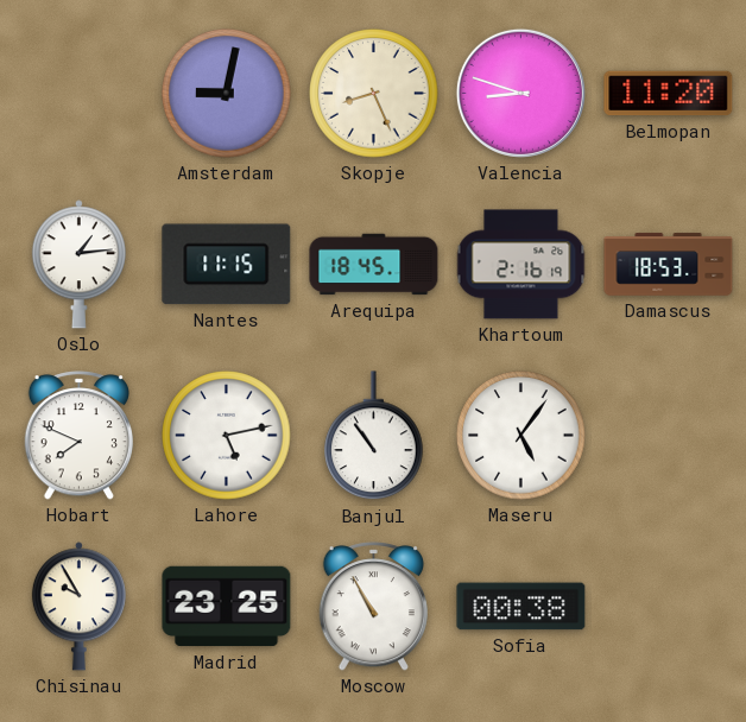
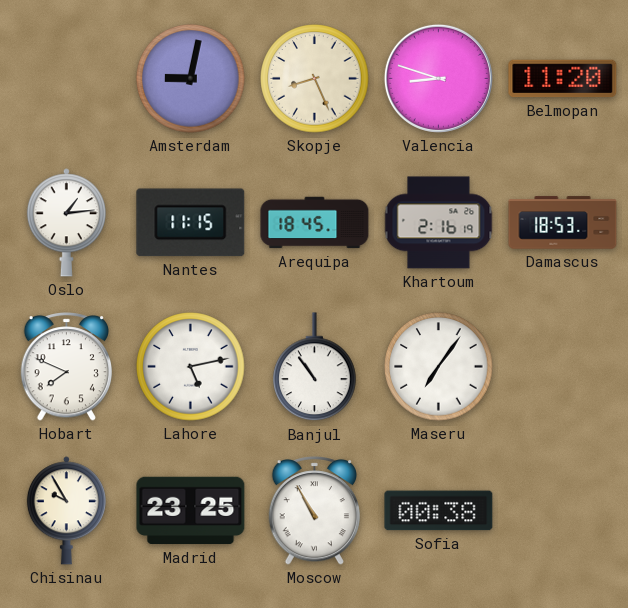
Maseru: 5:06 -> 7:06 (439, 367)
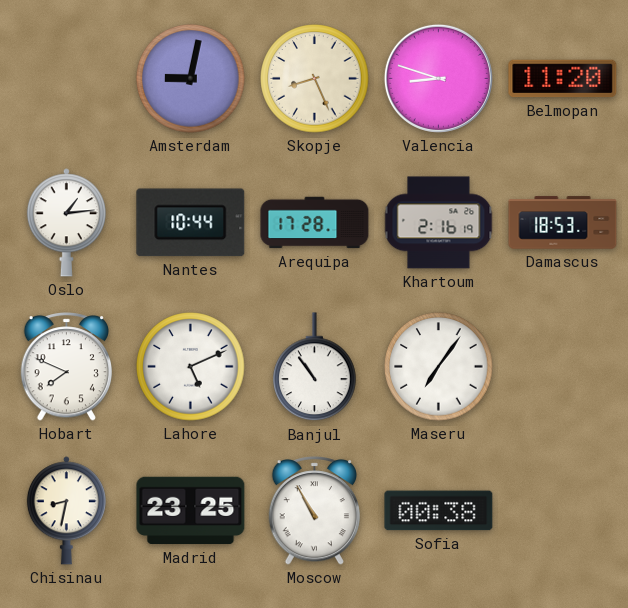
Nantes: 11:15 -> 10:44 (191, 223)
Arequipa: 18:45 -> 17:28 (315, 223)
Lahore: 5:13 -> 5:11 (191, 367)
Chisinau: 9:55 -> 8:32 (66, 511)
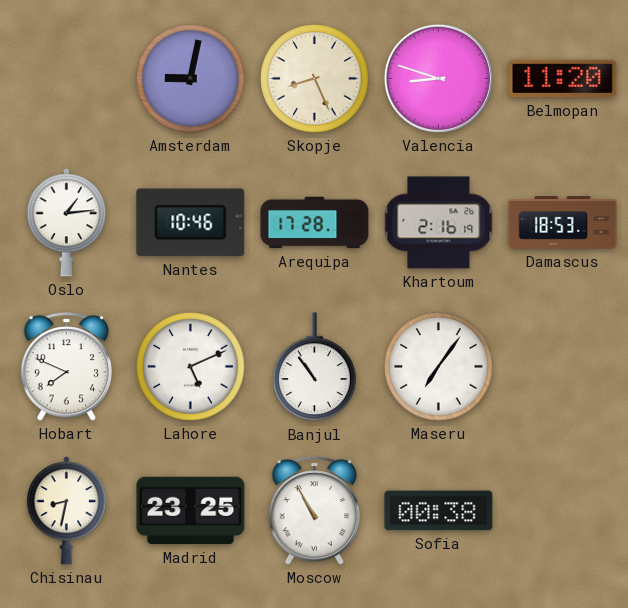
Nantes: 10:44 -> 10:46 (191, 223)
